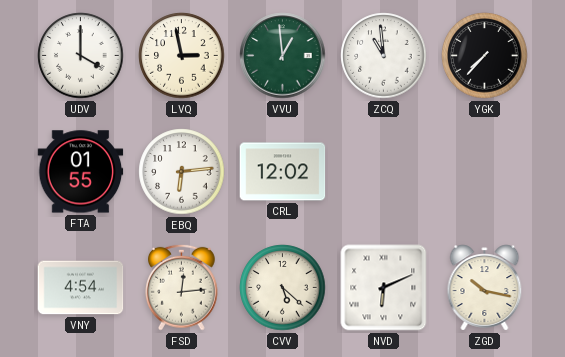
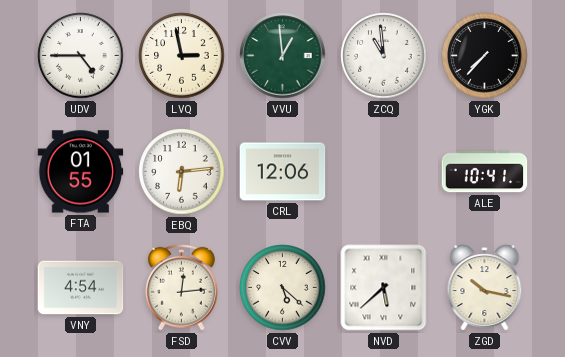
UDV: 4:00 -> 4:45 (81, 56)
CRL: 12:02 -> 12:06 (283, 172)
ALE: none -> 10:41 (485, 172)
NVD: 6:11 -> 5:38 (384, 288)
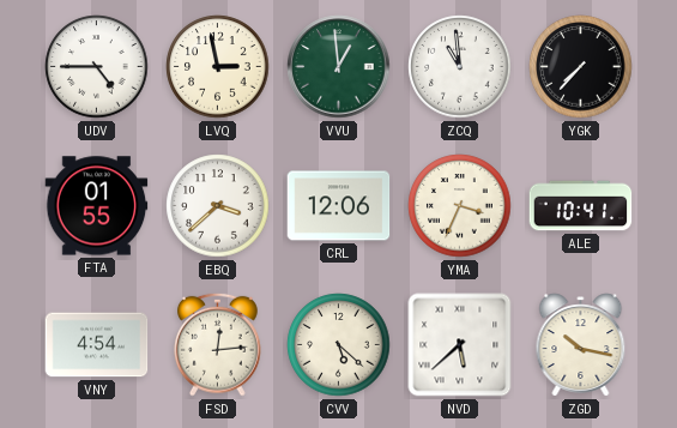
EBQ: 6:14 -> 3:38 (218, 206)
YMA: none -> 3:34 (460, 206)
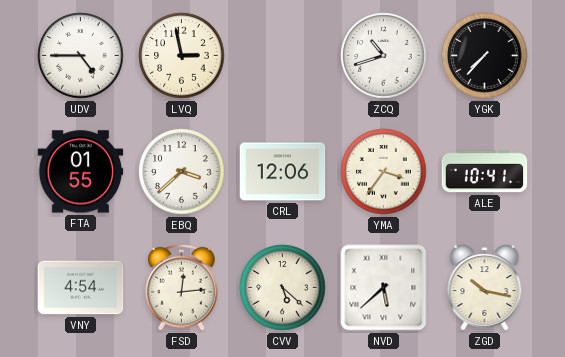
VVU: 12:59 -> none (339, 67)
ZCQ: 10:59 -> 10:42 (384, 56)
YMA: 3:34 -> 3:36 (384, 172)
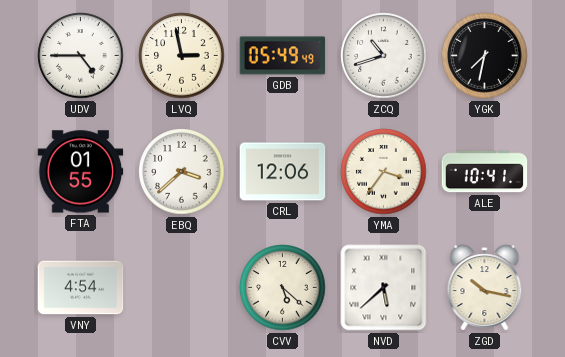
GDB: none -> 05:49 (283, 56)
YGK: 7:37 -> 7:32 (485, 56)
FSD: 12:14 -> none (182, 287)
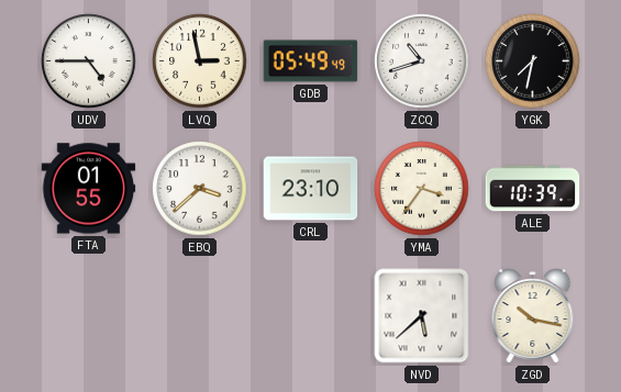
CRL: 12:06 -> 23:10 (311, 189)
ALE: 10:41 -> 10:39 (533, 189)
VNY: 4:54 -> none (81, 288)
CVV: 5:22 -> none (283, 288)
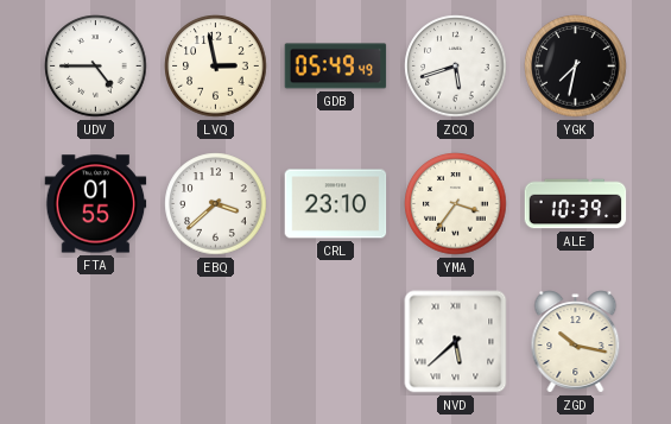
ZCQ: 10:42 -> 5:42 (456, 67)
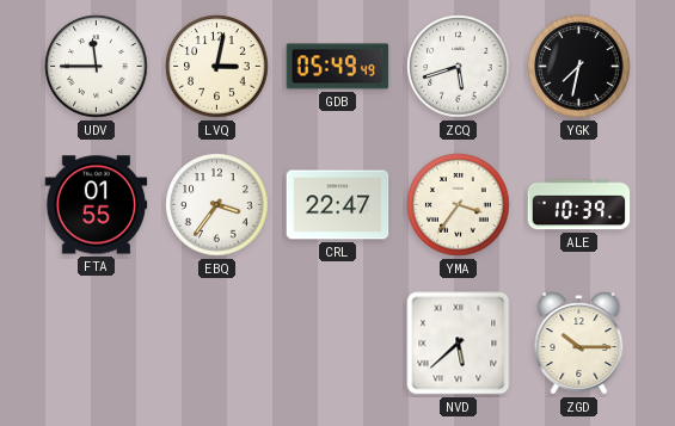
UDV: 4:45 -> 11:45 (97, 67)
LVQ: 2:58 -> 3:02 (217, 67)
EBQ: 3:38 -> 3:36 (217, 205)
CRL: 23:10 -> 22:47 (338, 205)
ZGD: 10:17 -> 10:15 (579, 344)
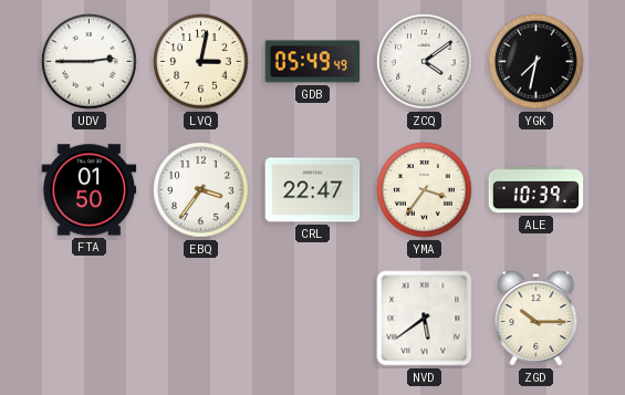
UDV: 11:45 -> 2:45 (90, 62)
ZCQ: 5:42 -> 4:09 (425, 62)
FTA: 01:55 -> 01:50 (90, 190)
NVD: 5:38 -> 5:39 (425, 319)
